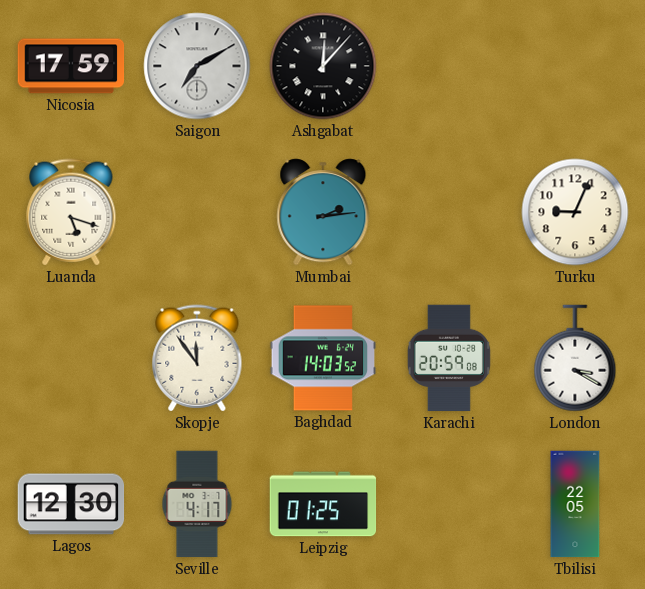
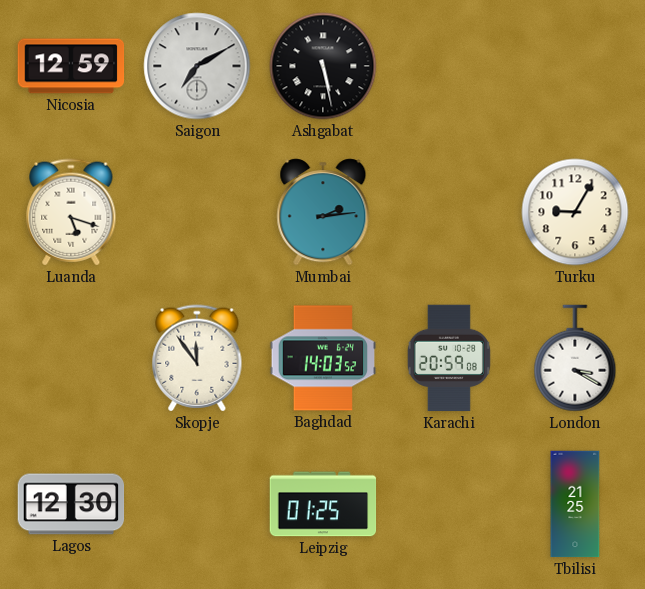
Nicosia: 17:59 -> 12:59 (71, 66)
Ashgabat: 12:07 -> 5:28 (323, 66)
Turku: 9:04 -> 9:05 (575, 212)
Seville: 4:17 -> none (197, 504)
Tbilisi: 22:05 -> 21:25 (575, 504)
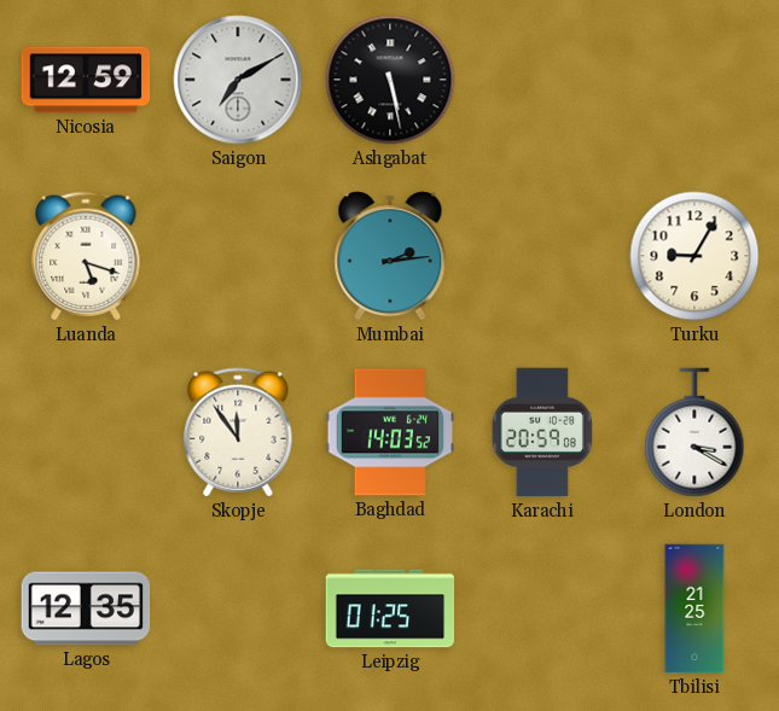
Lagos: 12:30 -> 12:35 (86, 608)
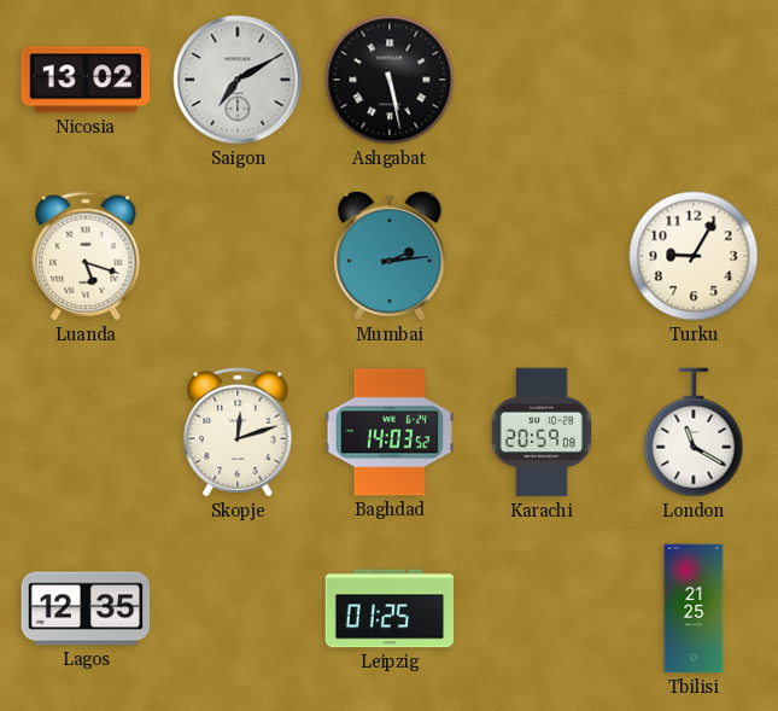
Nicosia: 12:59 -> 13:02 (86, 80)
Skopje: 11:54 -> 12:12 (238, 432)
London: 3:20 -> 11:20 (694, 432)
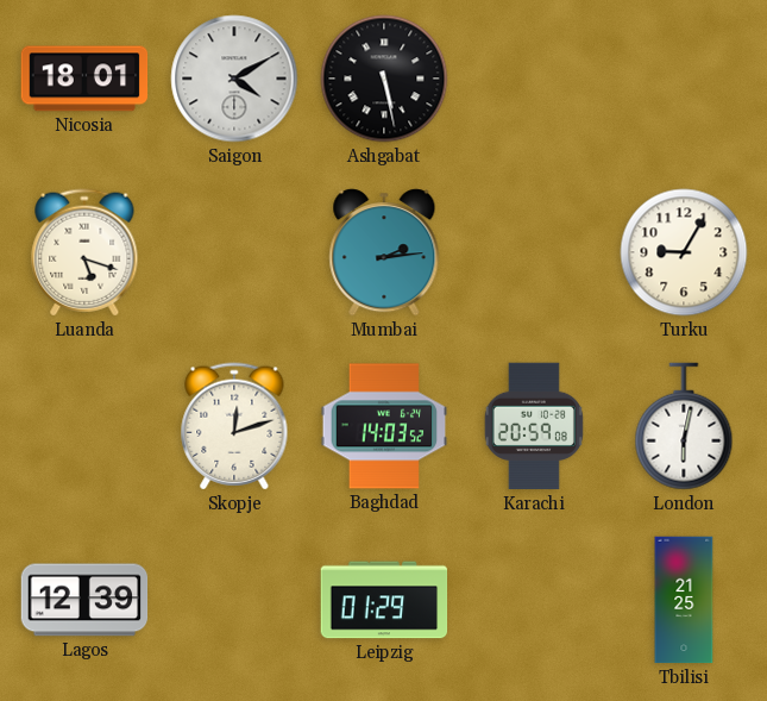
Nicosia: 13:02 -> 18:01 (84, 79)
Saigon: 7:10 -> 4:10 (234, 79)
London: 11:20 -> 6:02 (684, 426)
Lagos: 12:35 -> 12:39 (84, 600)
Leipzig: 01:25 -> 01:29 (384, 600)
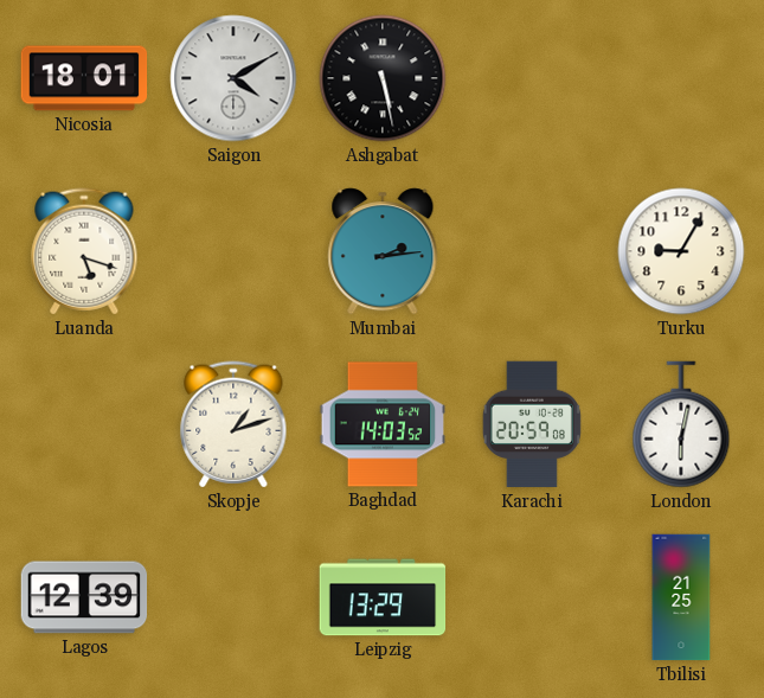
Skopje: 12:12 -> 1:12 (233, 424)
Leipzig: 01:29 -> 13:29 (383, 597)
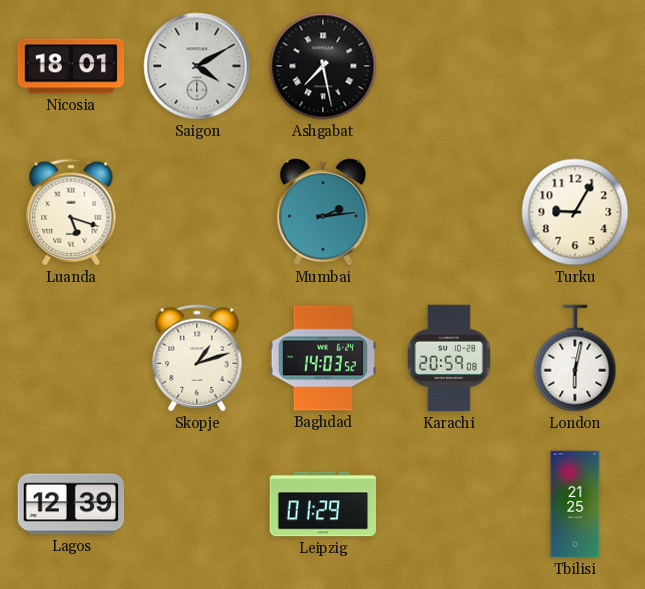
Ashgabat: 5:28 -> 7:28 (323, 66)
Leipzig: 13:29 -> 01:29 (323, 504)
